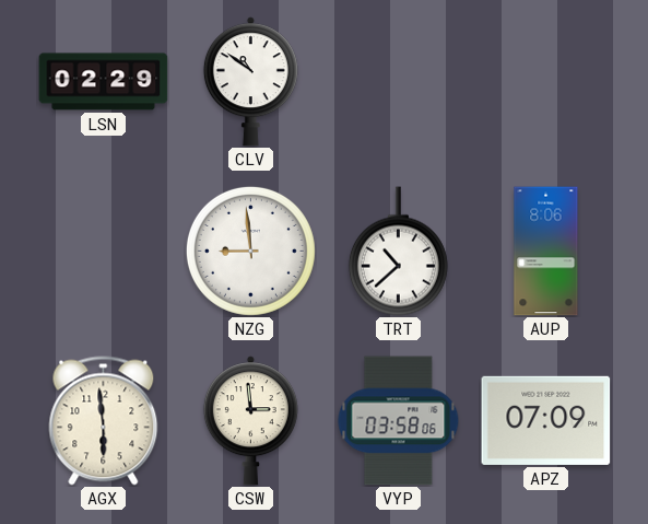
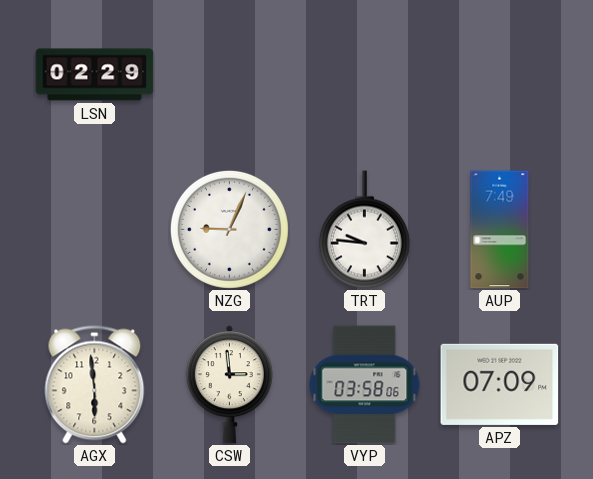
CLV: 10:51 -> none (250, 82)
NZG: 8:59 -> 9:04 (229, 229)
TRT: 10:38 -> 9:46 (364, 230)
AUP: 8:06 -> 7:49 (500, 230)
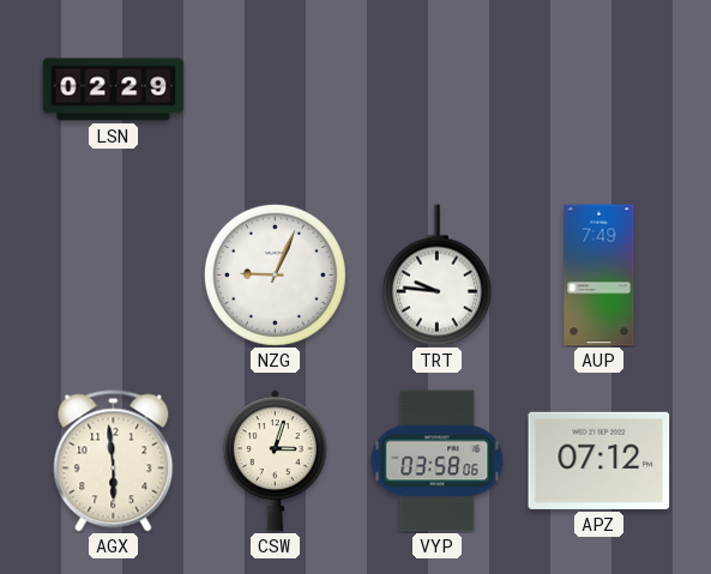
CSW: 2:59 -> 3:03 (275, 461)
APZ: 07:09 -> 07:12 (599, 460)
